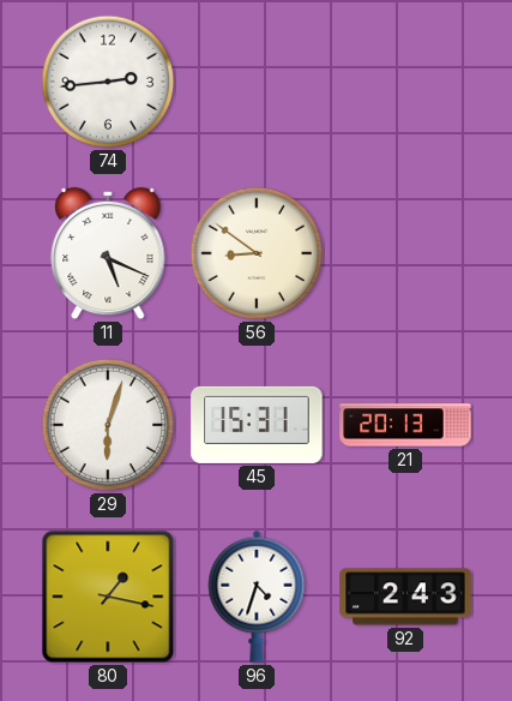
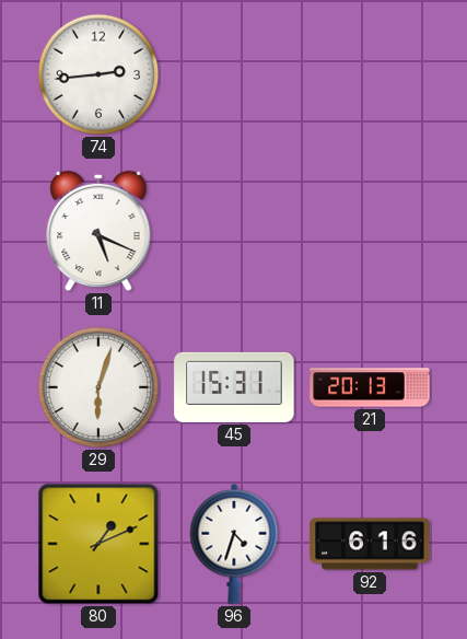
56: 8:51 -> none (257, 253)
80: 1:17 -> 1:11 (98, 544)
92: 2:43 -> 6:16 (370, 544)
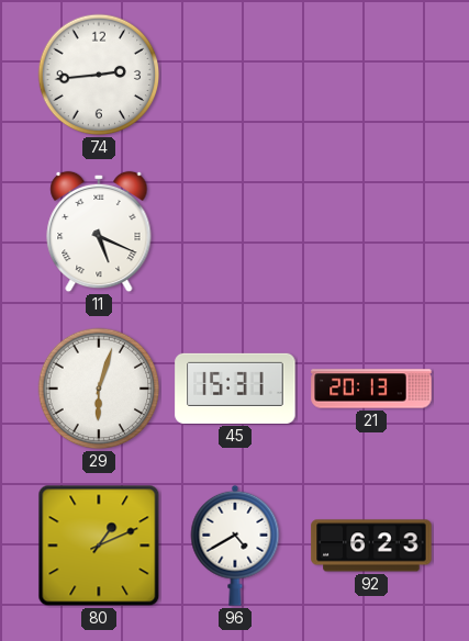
96: 4:33 -> 4:40 (235, 546)
92: 6:16 -> 6:23 (371, 546)
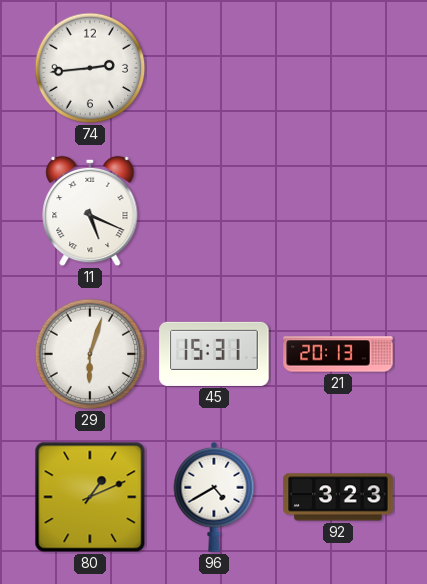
92: 6:23 -> 3:23 (338, 497)
